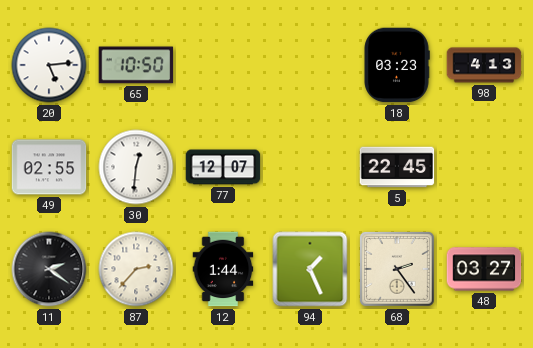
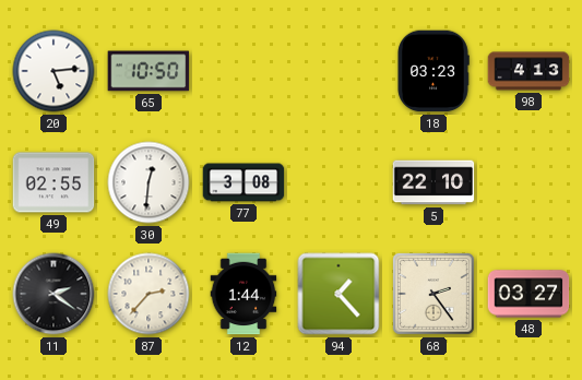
77: 12:07 -> 3:08 (244, 182)
5: 22:45 -> 22:10 (433, 182)
94: 1:26 -> 1:23 (338, 294)
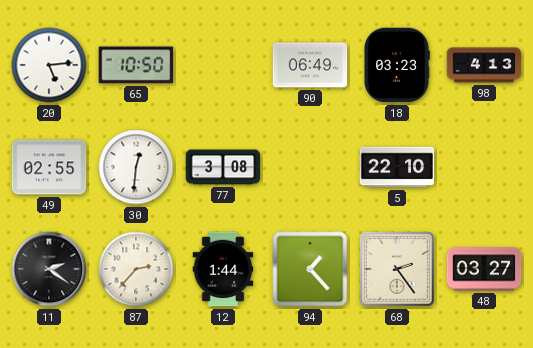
90: none -> 06:49 (310, 65)
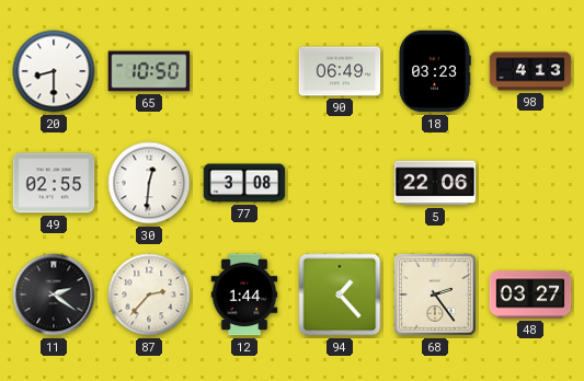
20: 5:14 -> 8:30 (54, 71)
5: 22:10 -> 22:06 (435, 183)
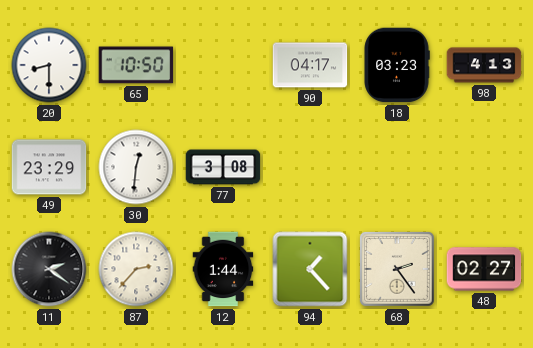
90: 06:49 -> 04:17 (310, 65)
49: 02:55 -> 23:29 (49, 167)
5: 22:06 -> none (435, 183)
48: 03:27 -> 02:27 (484, 269)
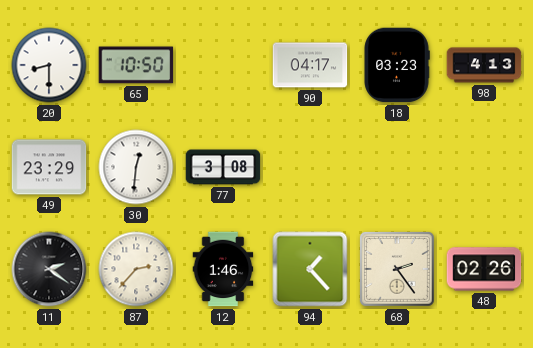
12: 1:44 -> 1:46 (223, 269)
48: 02:27 -> 02:26 (484, 269)
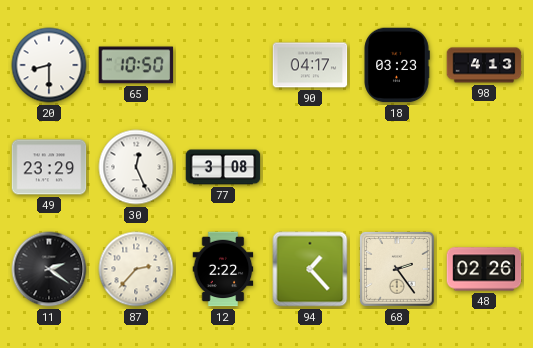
30: 12:31 -> 12:26 (136, 167)
12: 1:46 -> 2:22 (223, 269)
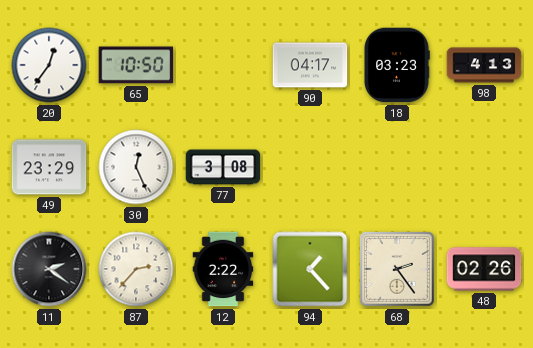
20: 8:30 -> 12:36 (49, 65)
